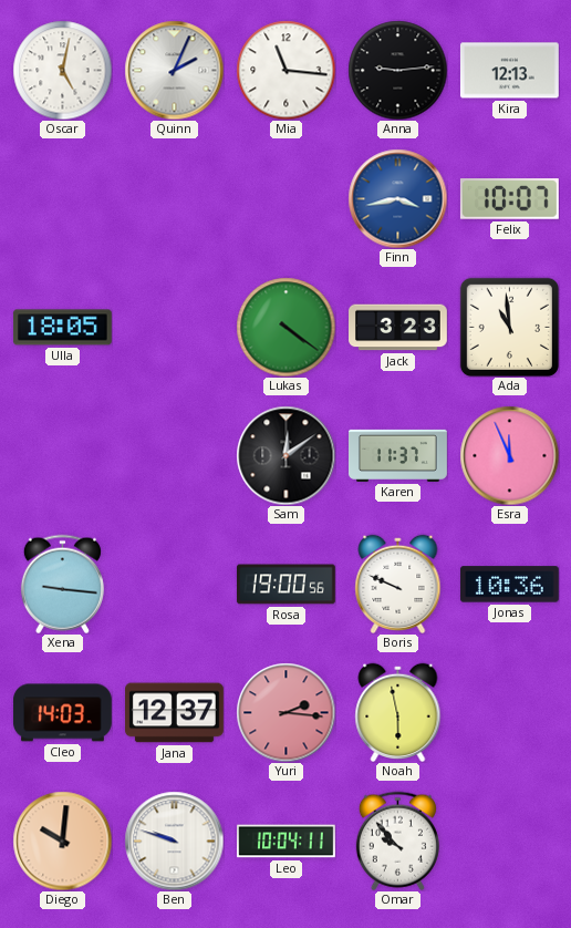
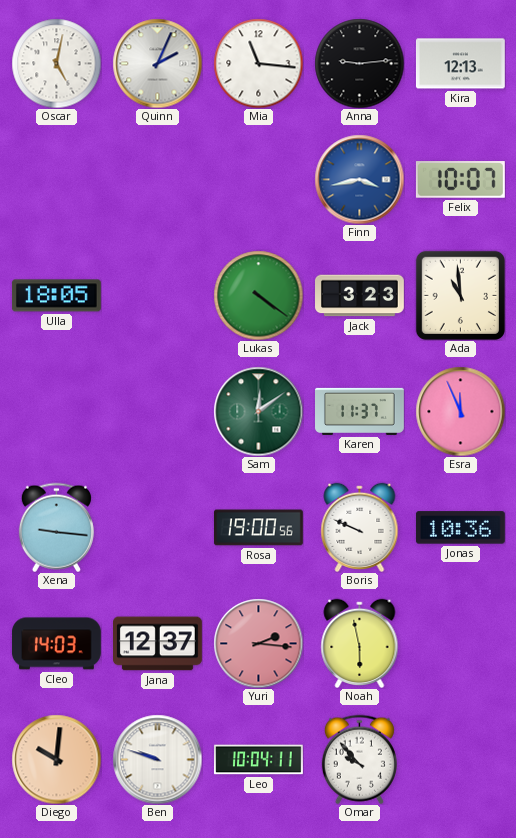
Sam dial: black -> green (258, 411)
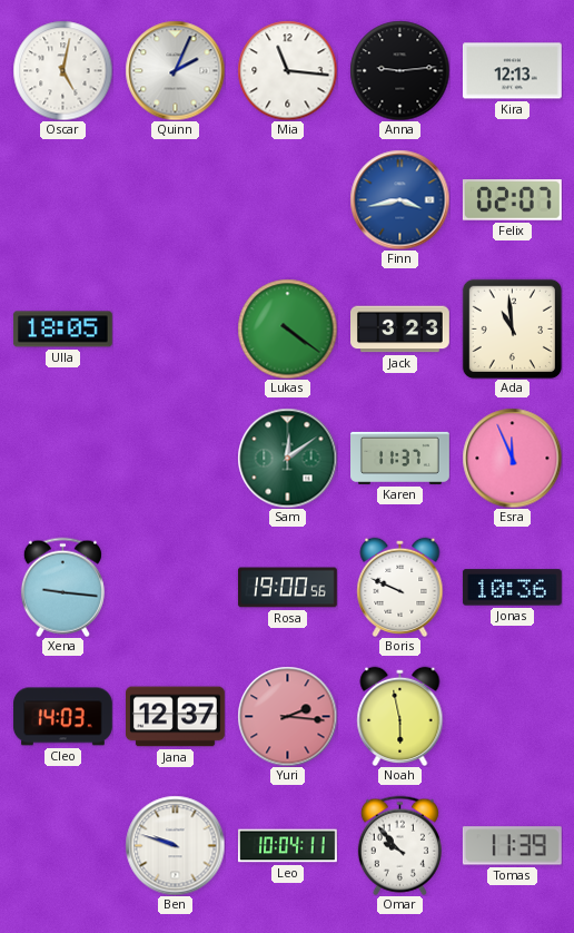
Felix: 10:07 -> 02:07 (512, 200)
Diego: 10:01 -> none (56, 759)
Tomas: none -> 11:39 (512, 846)
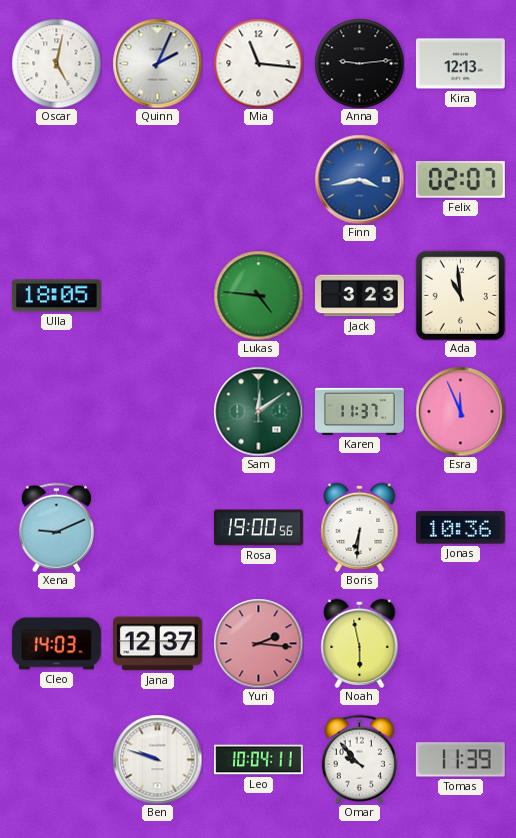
Lukas: 4:21 -> 4:46 (258, 295)
Xena: 9:16 -> 9:11 (56, 527)
Boris: 9:49 -> 6:31 (360, 527)
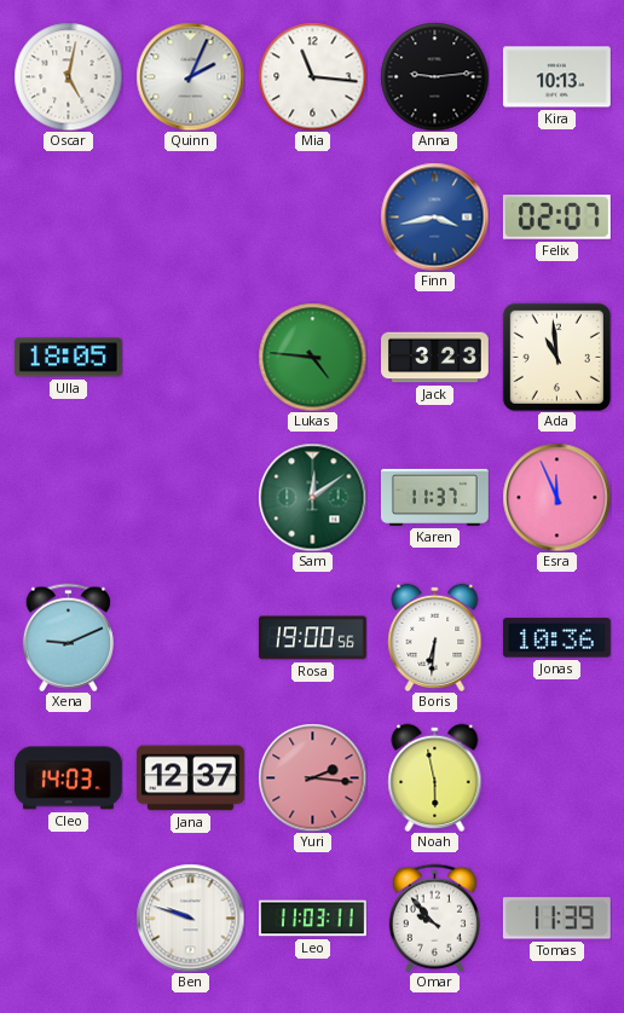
Kira: 12:13 -> 10:13 (556, 77)
Leo: 10:04 -> 11:03 (313, 919)
